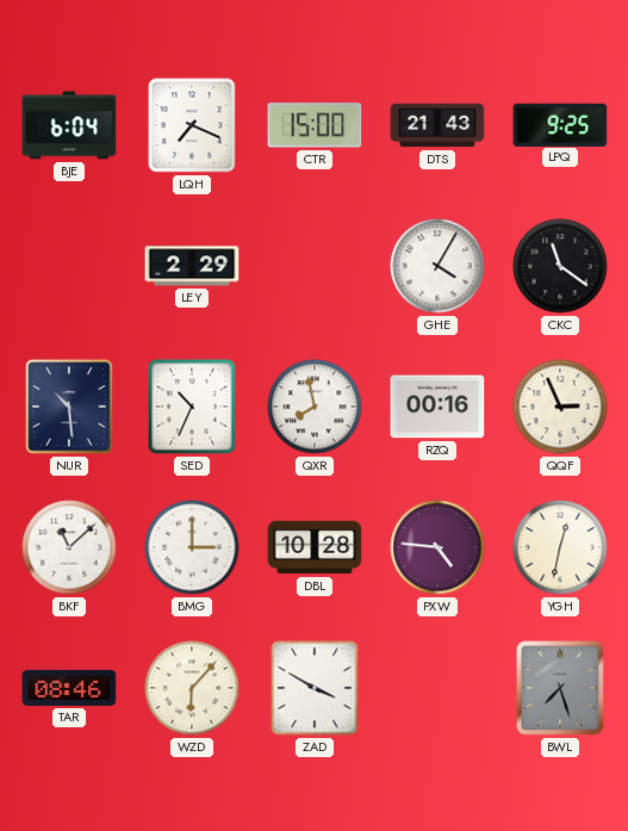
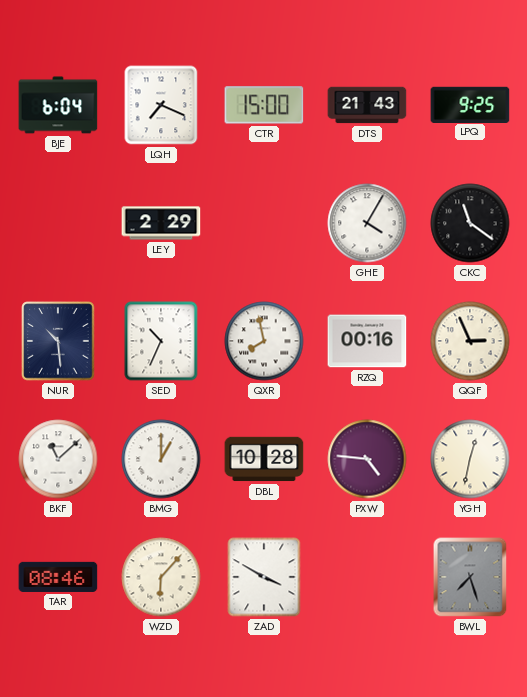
BMG: 3:00 -> 1:00 (161, 459)
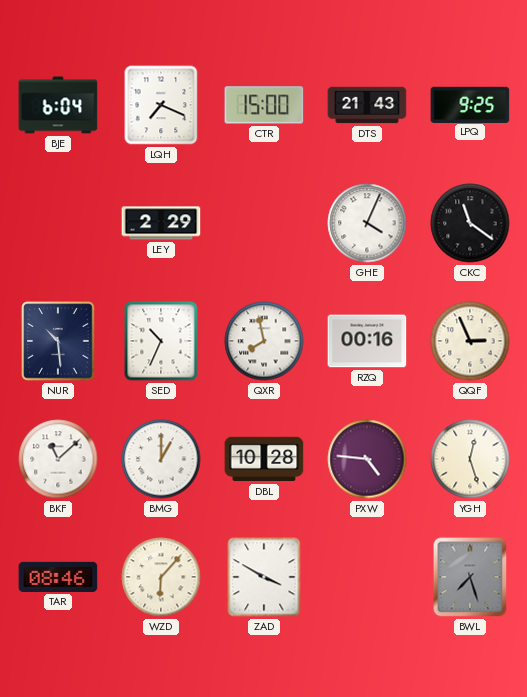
GHE: 4:05 -> 4:04 (367, 223)
YGH: 12:32 -> 12:27 (470, 459)
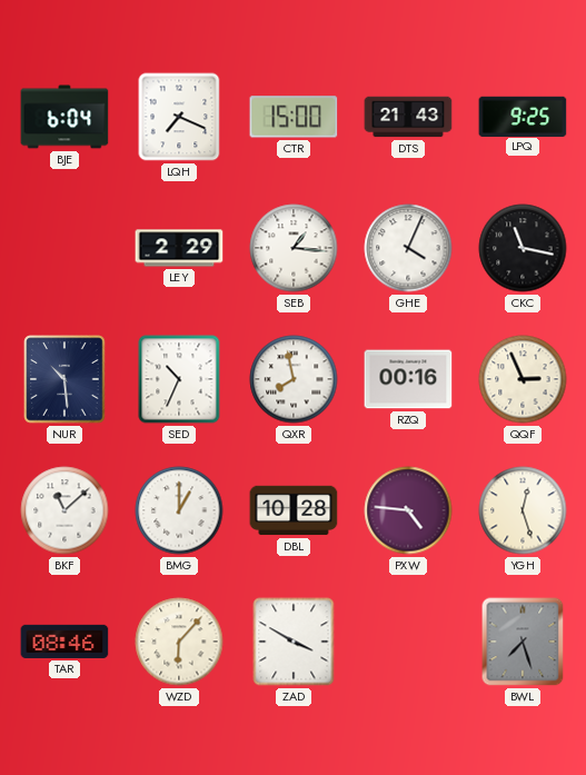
SEB: none -> 1:16 (294, 248)
CKC: 11:21 -> 11:17 (523, 248)
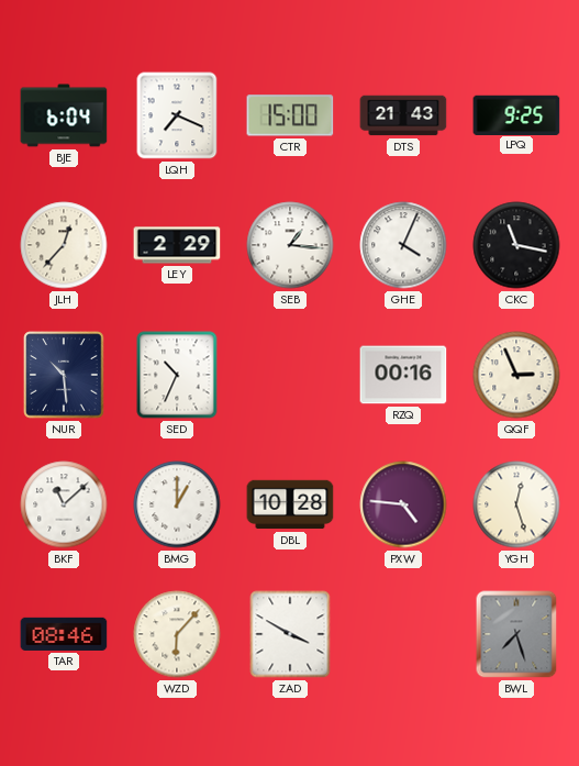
JLH: none -> 12:37 (64, 245)
QXR: 7:58 -> none (294, 379)
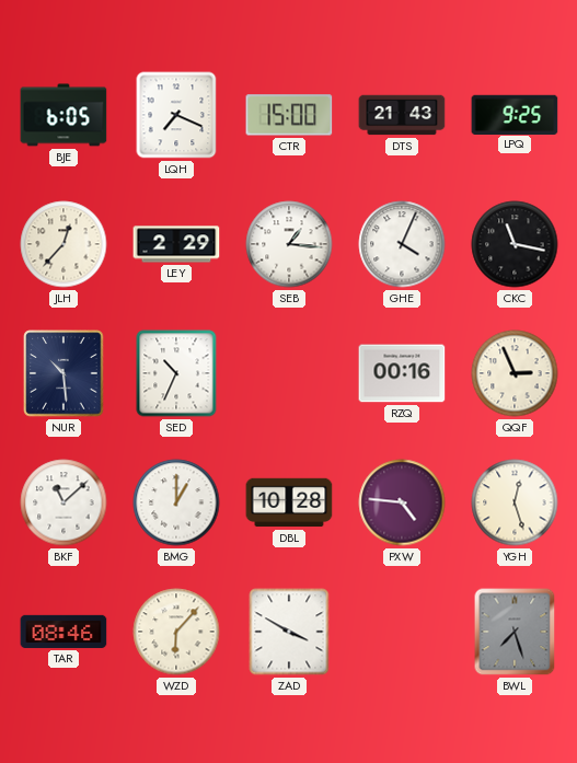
BJE: 6:04 -> 6:05 (64, 115)
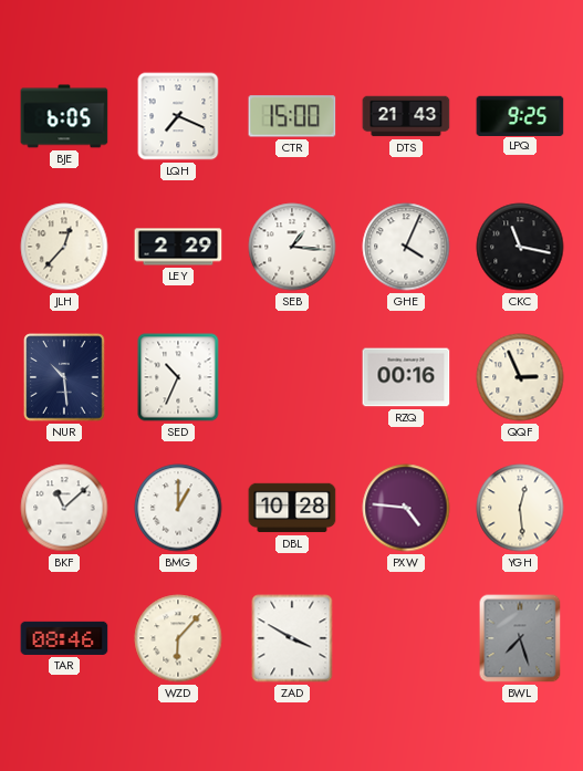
YGH: 12:27 -> 12:29 (520, 508)
